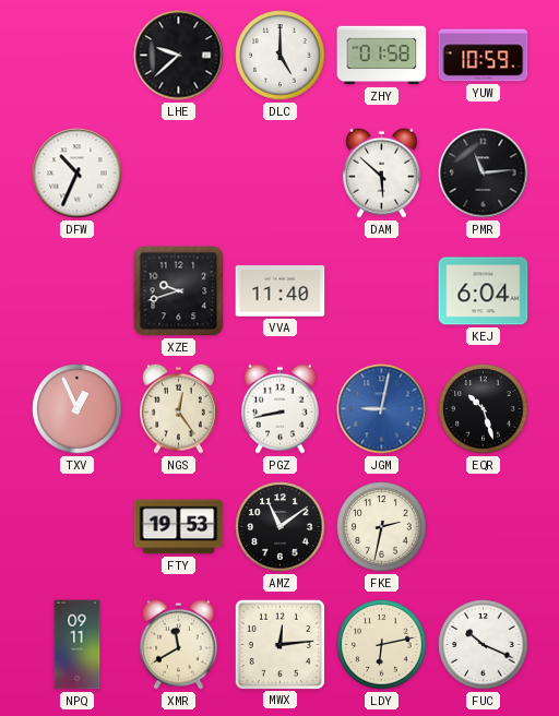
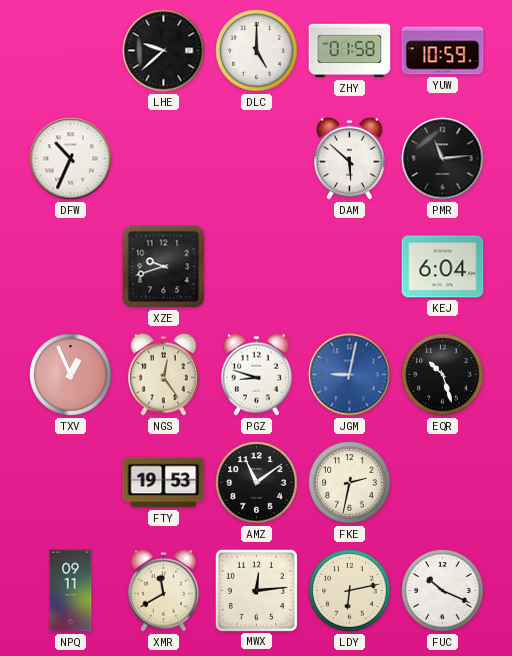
VVA: 11:40 -> none (281, 291)
PGZ: 8:43 -> 8:48 (257, 374)
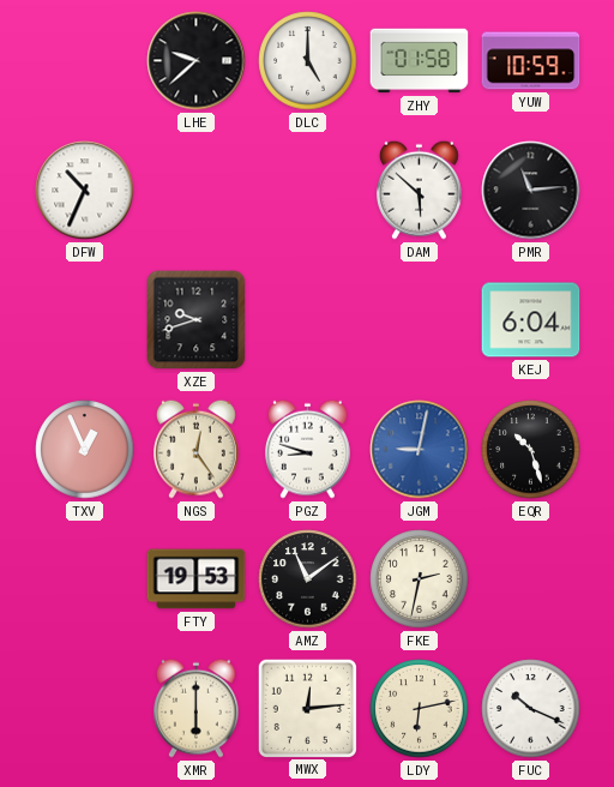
NPQ: 09:11 -> none (71, 591)
XMR: 11:40 -> 6:00 (197, 708)
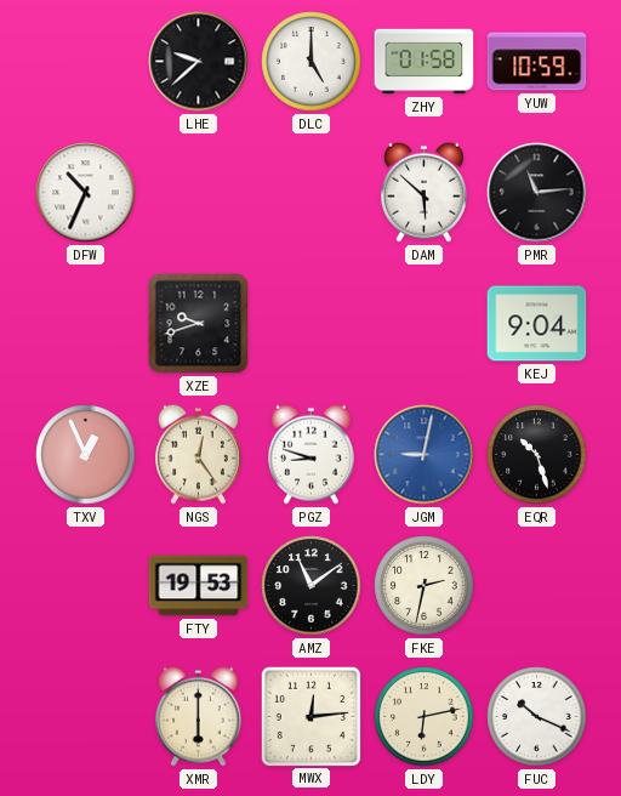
KEJ: 6:04 -> 9:04 (537, 324)
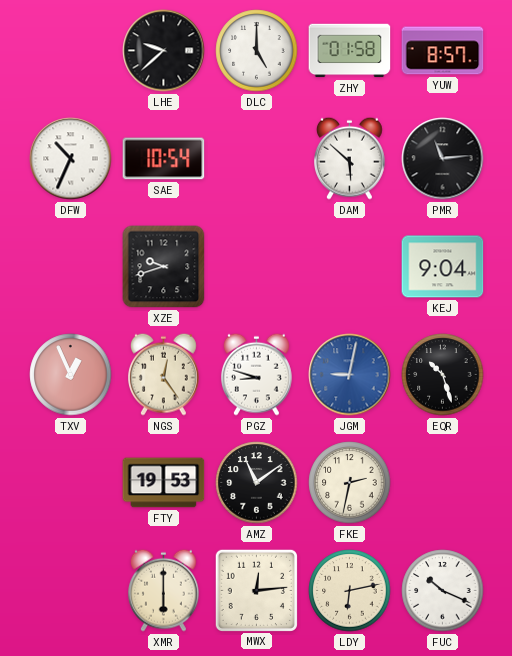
YUW: 10:59 -> 8:57 (443, 51)
SAE: none -> 10:54 (164, 159)
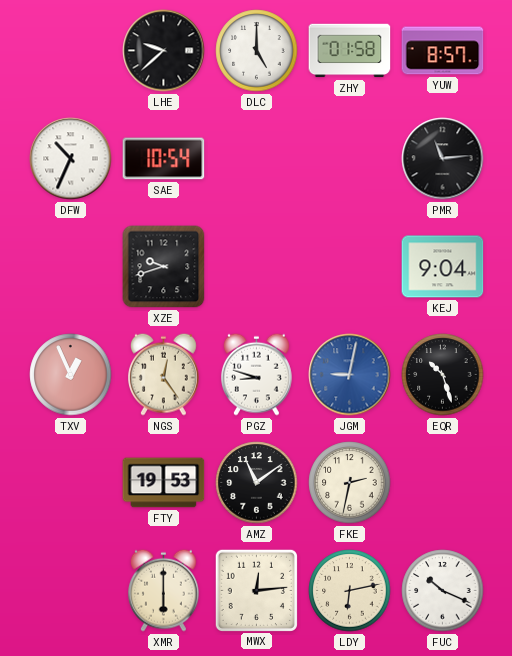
DAM: 5:52 -> none (350, 158)
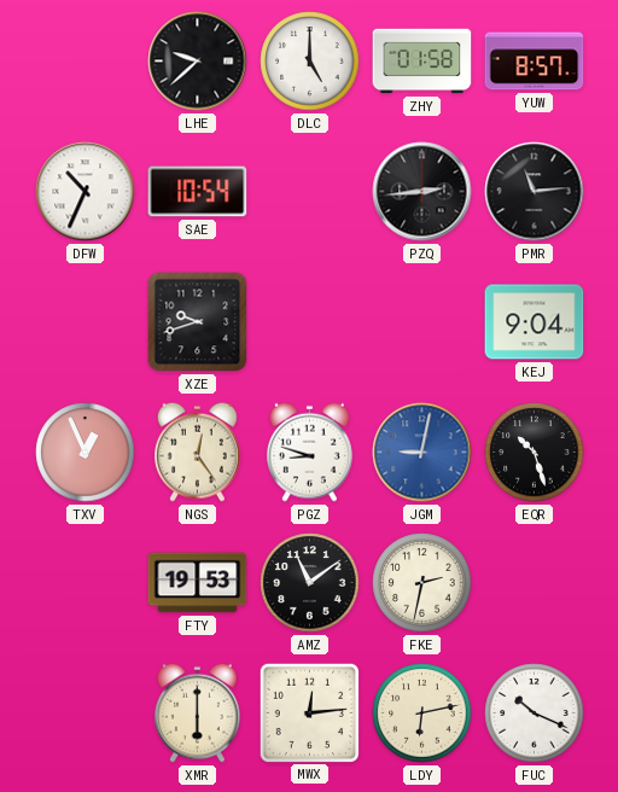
PZQ: none -> 2:44 (422, 192)
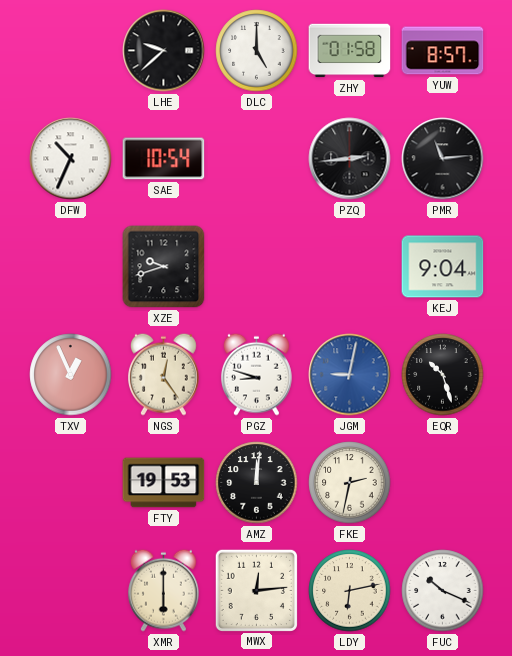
AMZ: 11:09 -> 12:01 (257, 483)
